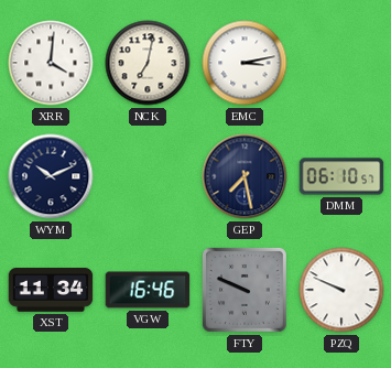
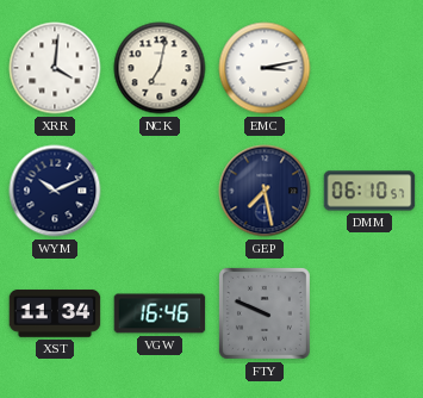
PZQ: 9:49 -> none (341, 290)
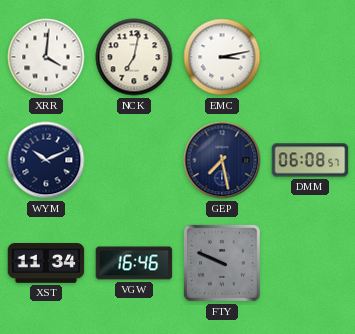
DMM: 06:10 -> 06:08 (310, 160)
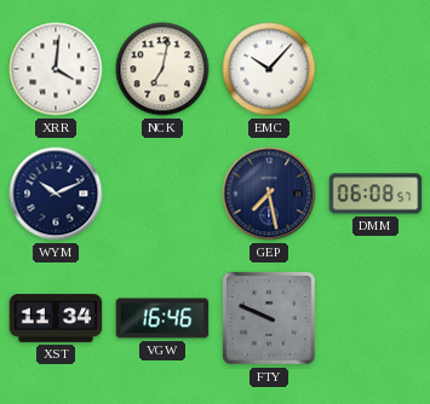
EMC: 3:13 -> 10:07 (269, 69)
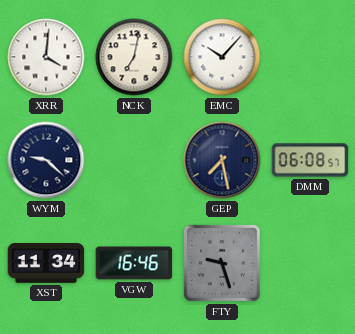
WYM: 10:11 -> 9:22 (46, 160)
FTY: 9:49 -> 9:27 (222, 263)
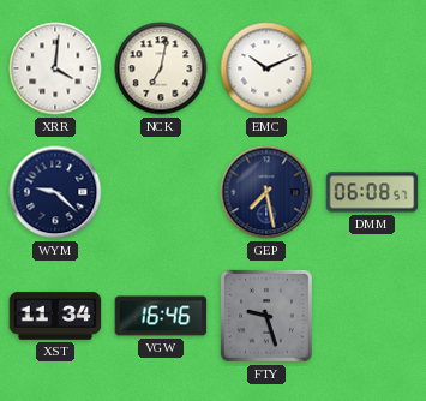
EMC: 10:07 -> 10:11 (266, 68)
